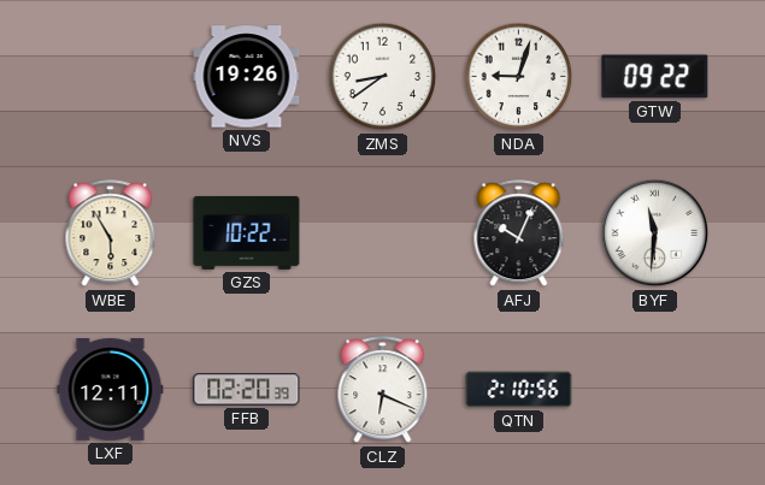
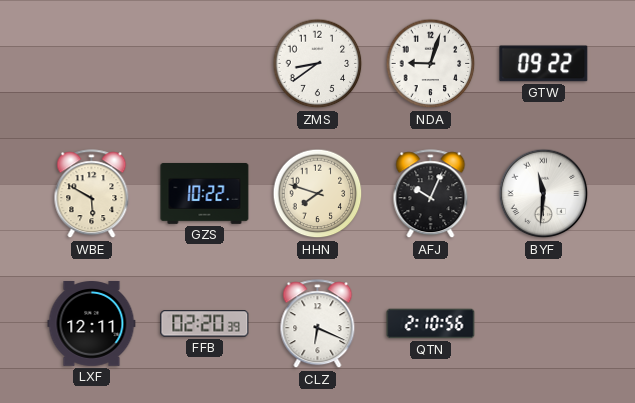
NVS: 19:26 -> none (247, 77)
WBE: 5:55 -> 5:50 (92, 194)
HHN: none -> 7:48 (318, 194)
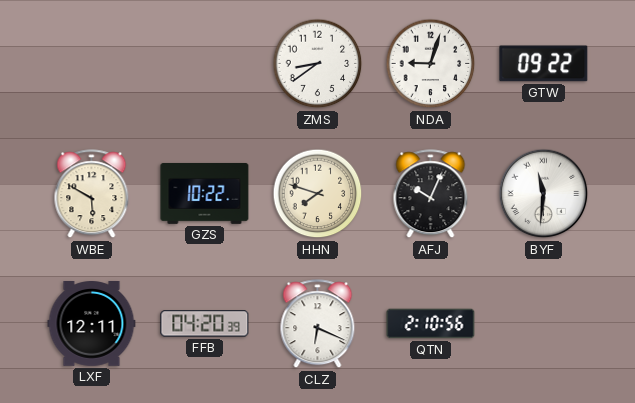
FFB: 02:20 -> 04:20 (205, 324)
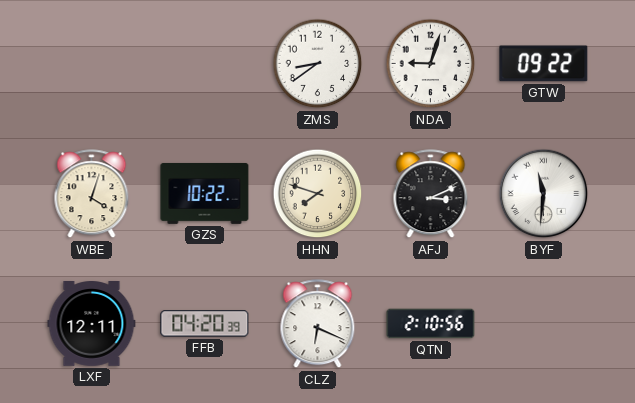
WBE: 5:50 -> 4:03 (92, 194)
AFJ: 10:04 -> 3:11 (431, 194)
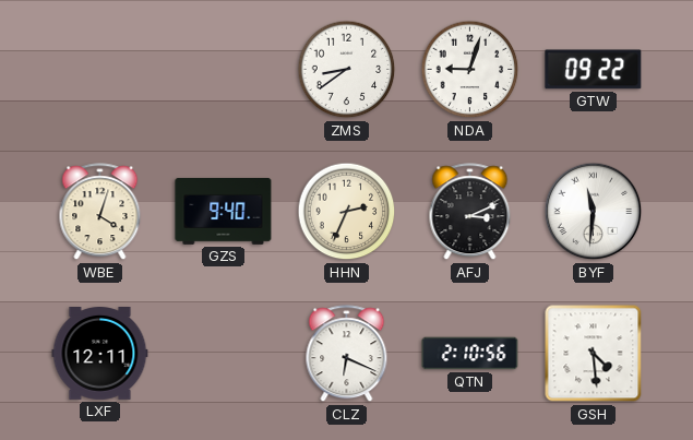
GZS: 10:22 -> 9:40 (224, 211)
HHN: 7:48 -> 2:34 (347, 212)
FFB: 04:20 -> none (205, 324)
GSH: none -> 4:29 (594, 354)
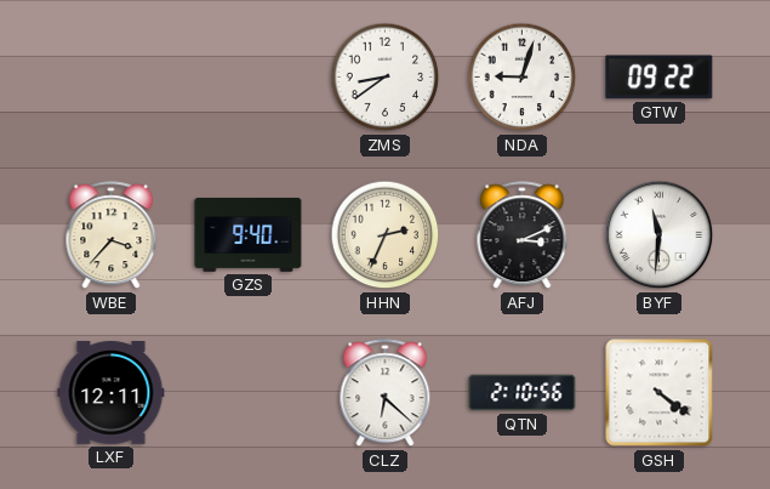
WBE: 4:03 -> 3:37 (112, 235)
CLZ: 6:19 -> 6:22 (386, 393)
GSH: 4:29 -> 4:21 (660, 393)
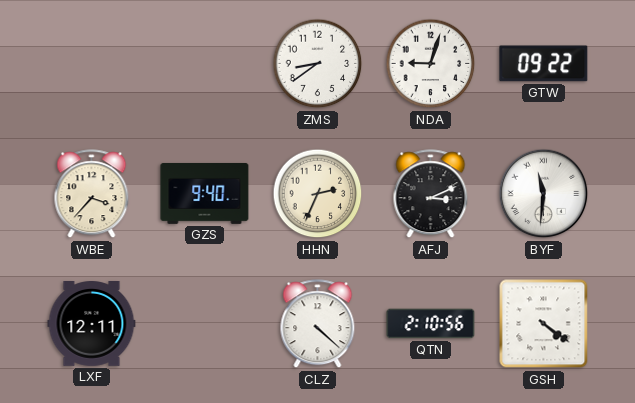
CLZ: 6:22 -> 4:22 (318, 324)
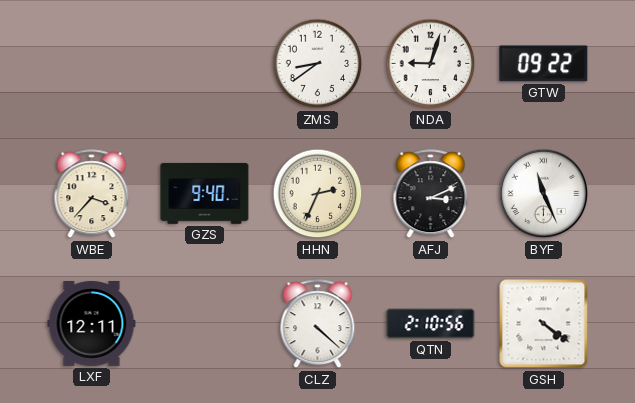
BYF: 11:31 -> 11:26 (544, 194)
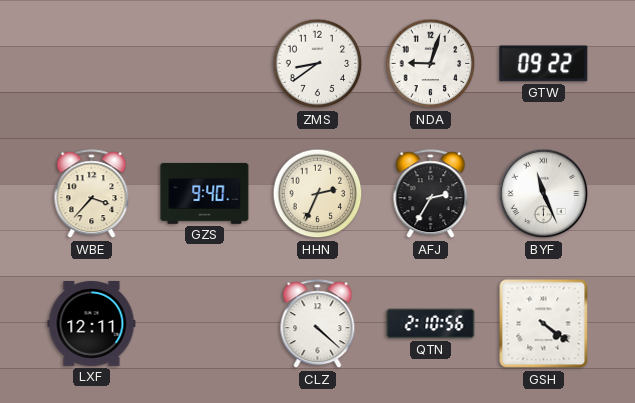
AFJ: 3:11 -> 2:35 (431, 194)
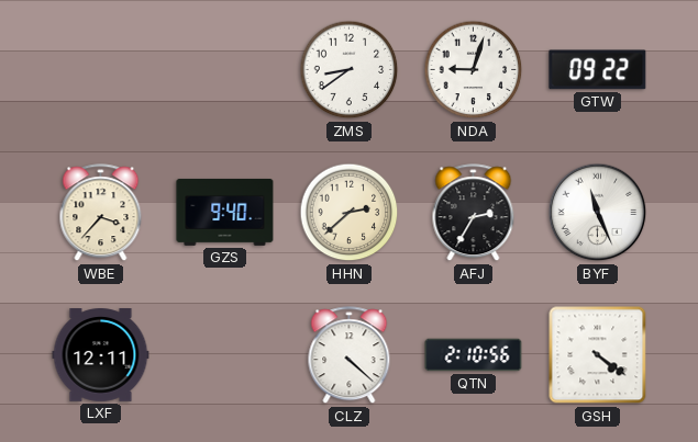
HHN: 2:34 -> 2:38 (350, 213)
